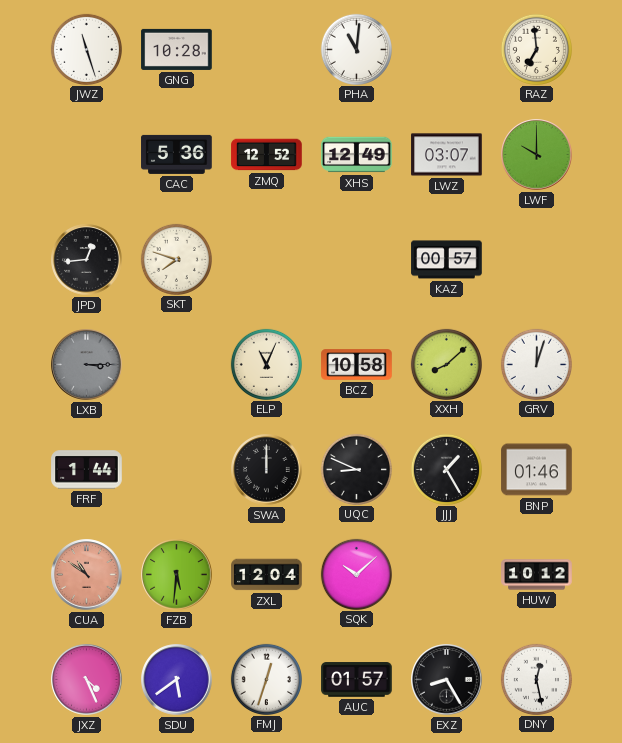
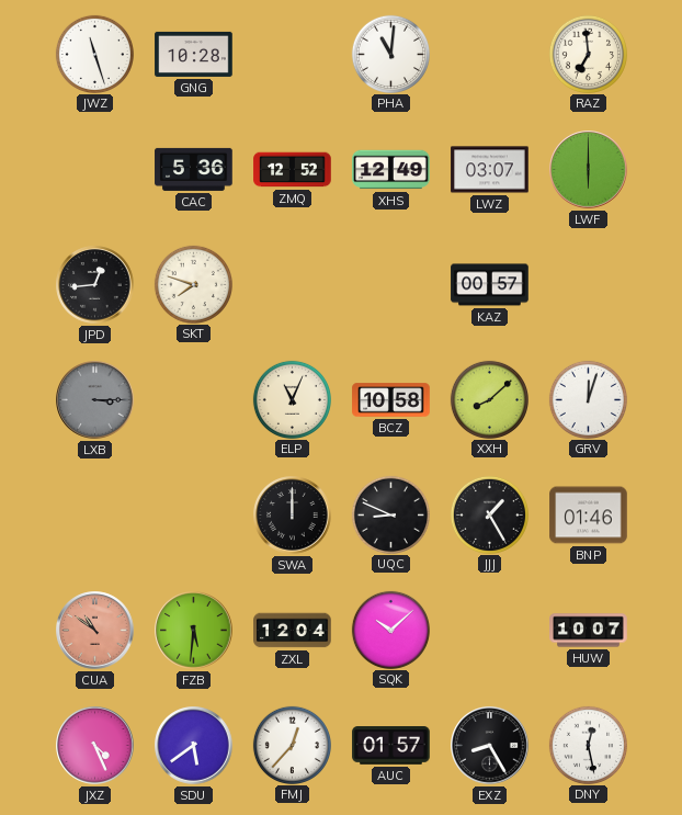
LWF: 10:00 -> 6:00 (589, 170)
FRF: 1:44 -> none (87, 470)
HUW: 10:12 -> 10:07 (589, 631)
FMJ: 12:33 -> 12:37 (292, 745)
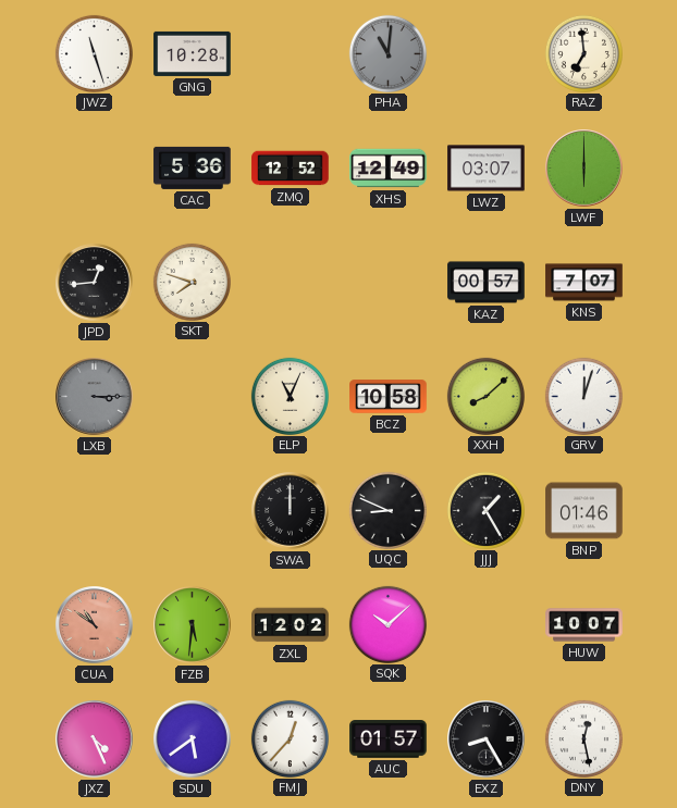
PHA dial: white -> grey (387, 53)
KNS: none -> 7:07 (584, 283)
ZXL: 12:04 -> 12:02 (291, 625)
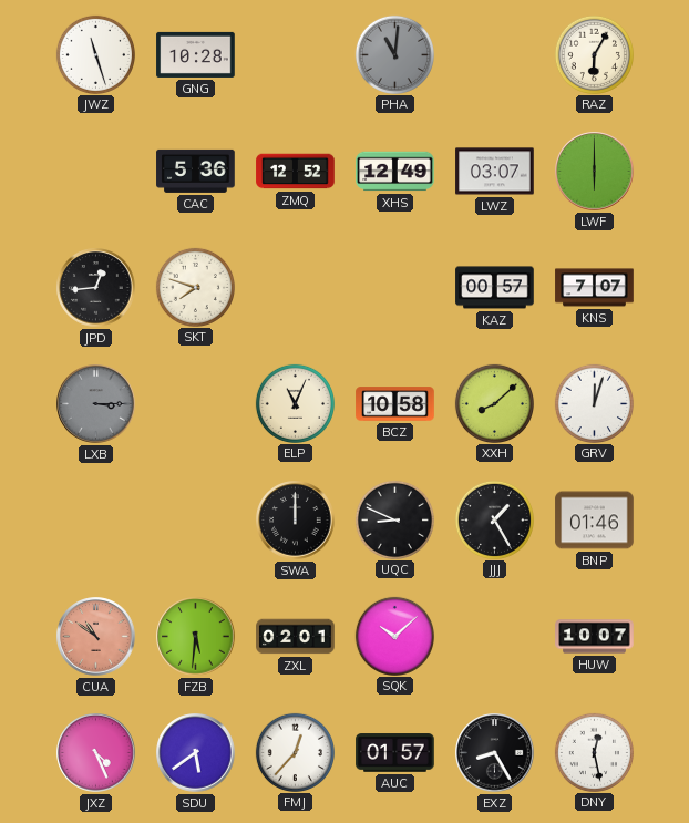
RAZ: 6:59 -> 6:05 (594, 54)
ZXL: 12:02 -> 02:01 (296, 637)
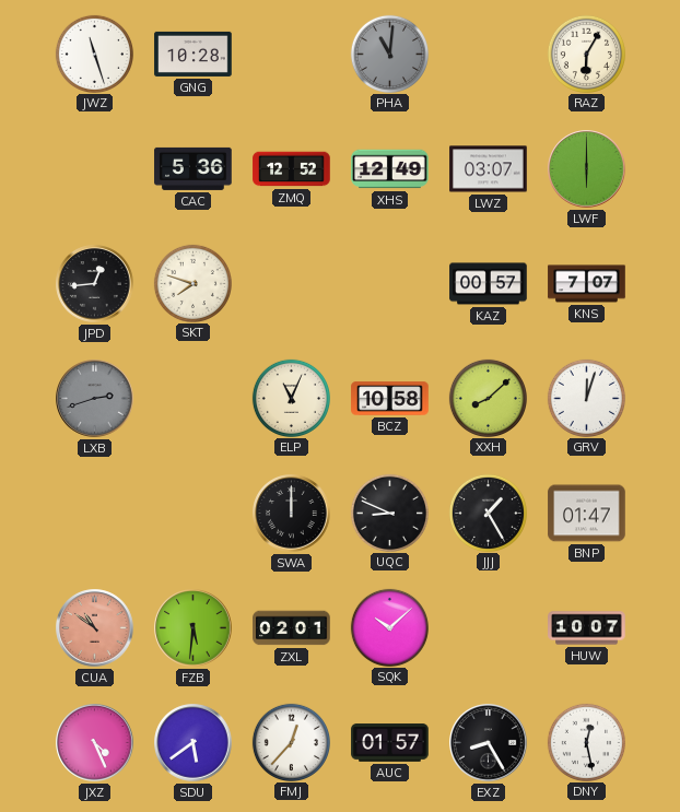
LXB: 3:15 -> 2:42 (95, 399)
BNP: 01:46 -> 01:47 (587, 514)
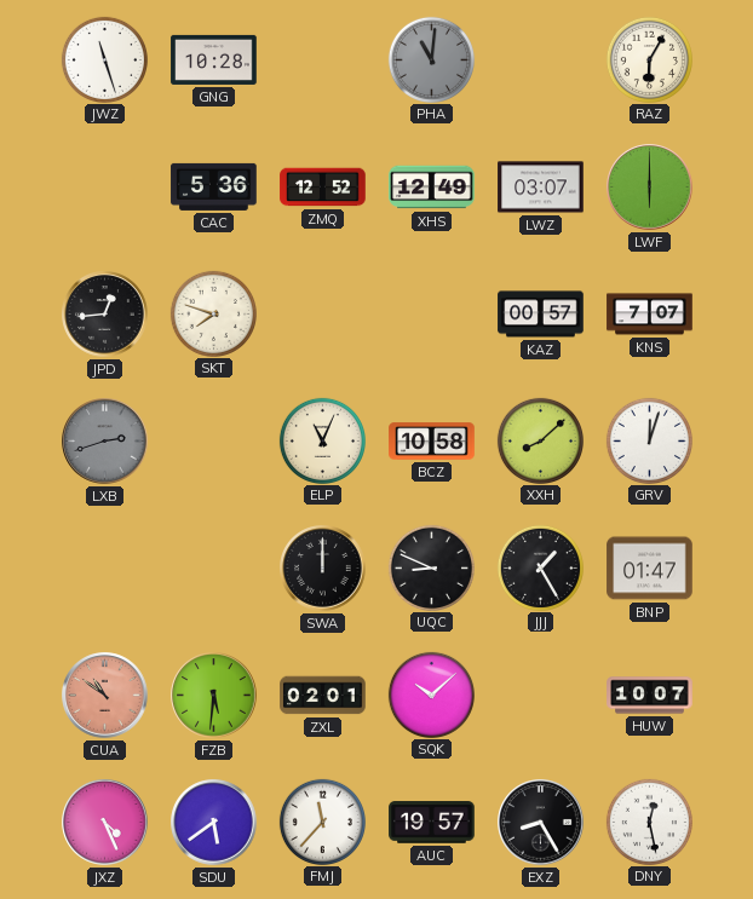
FMJ: 12:37 -> 11:37 (322, 822)
AUC: 01:57 -> 19:57 (432, 823)
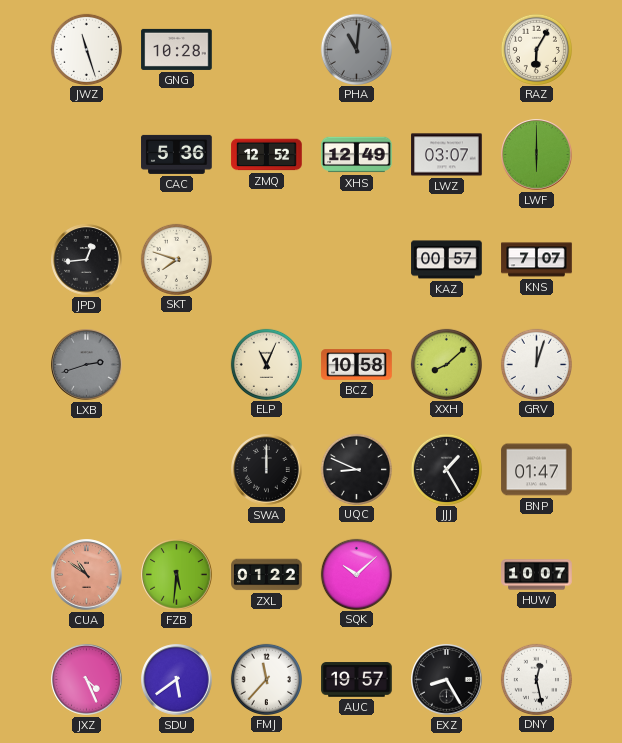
ZXL: 02:01 -> 01:22 (267, 575)
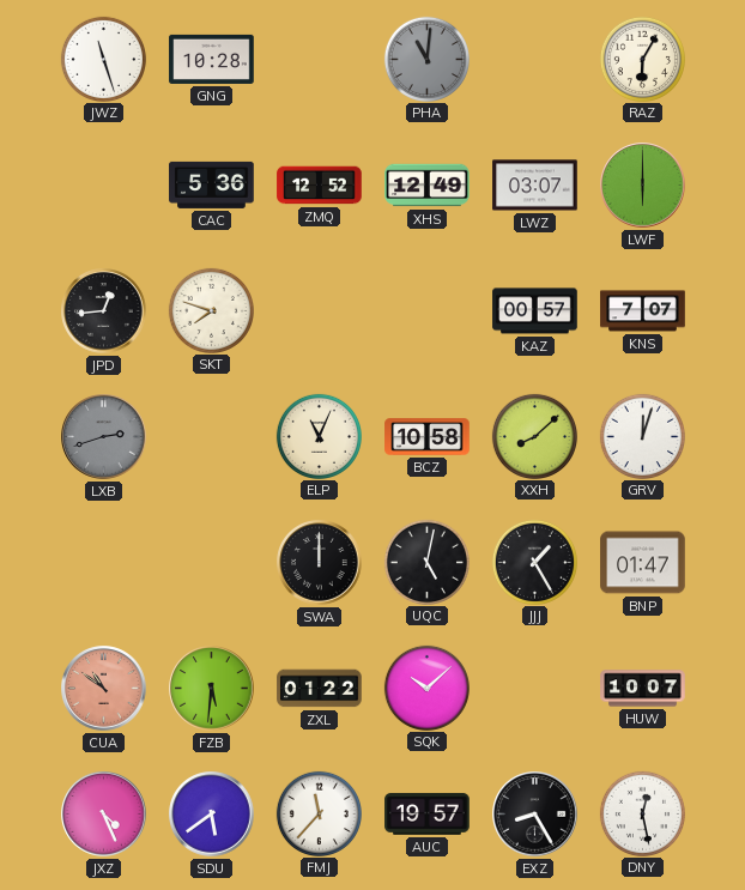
UQC: 8:49 -> 5:02 (426, 562)
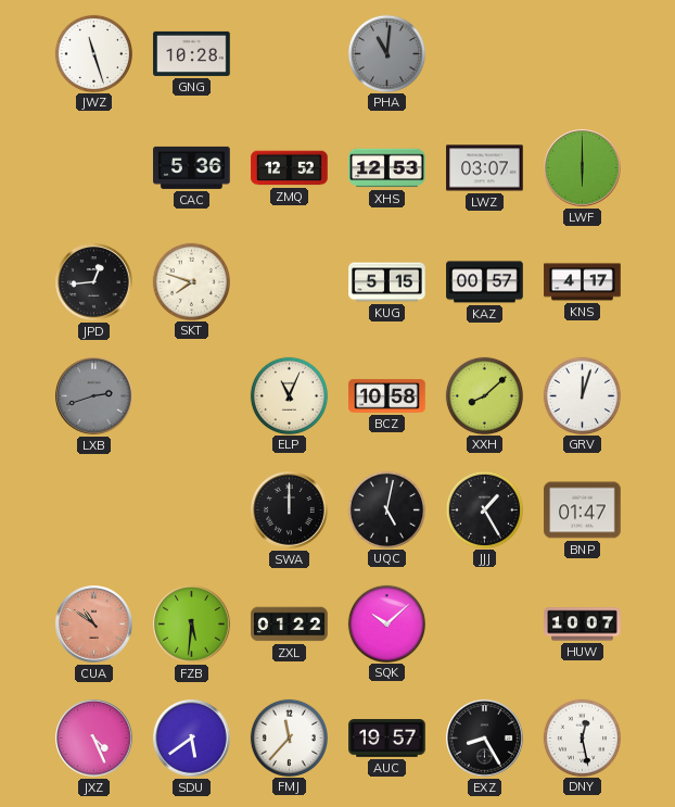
RAZ: 6:05 -> none (642, 59)
XHS: 12:49 -> 12:53 (387, 168)
KUG: none -> 5:15 (387, 282)
KNS: 7:07 -> 4:17 (583, 282)
